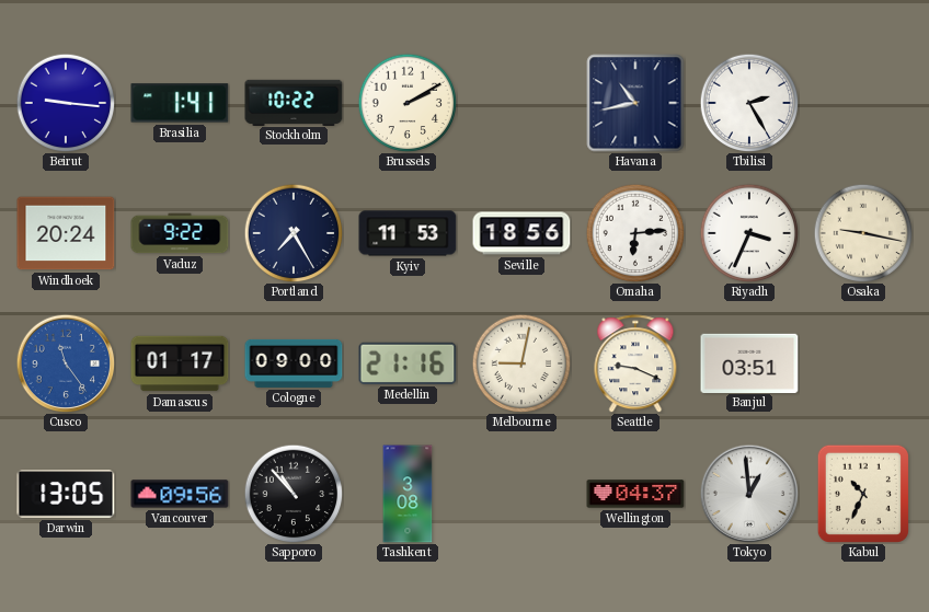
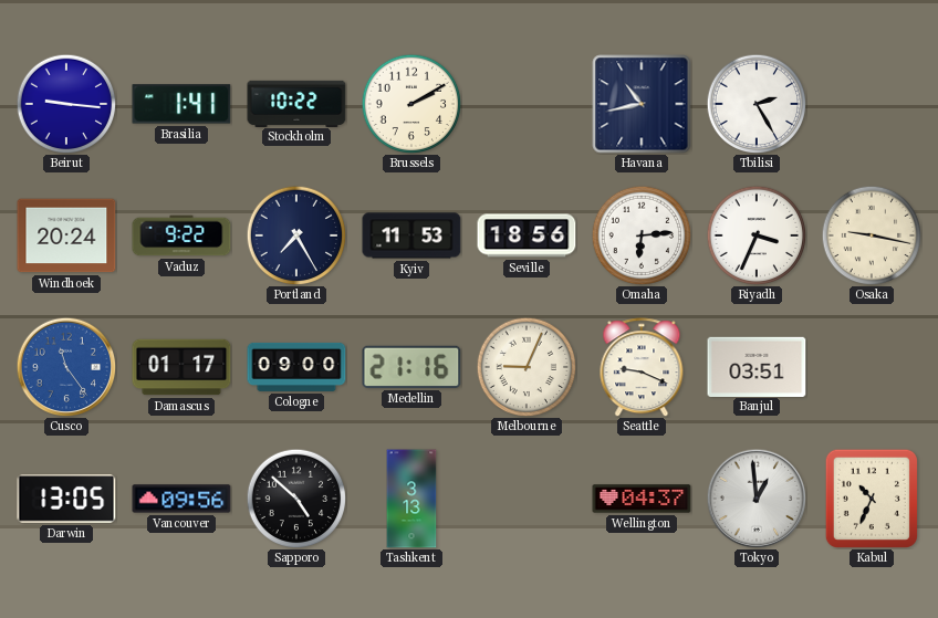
Melbourne: 9:02 -> 9:04 (527, 367)
Sapporo: 10:53 -> 4:52 (296, 499)
Tashkent: 3:08 -> 3:13 (411, 499)
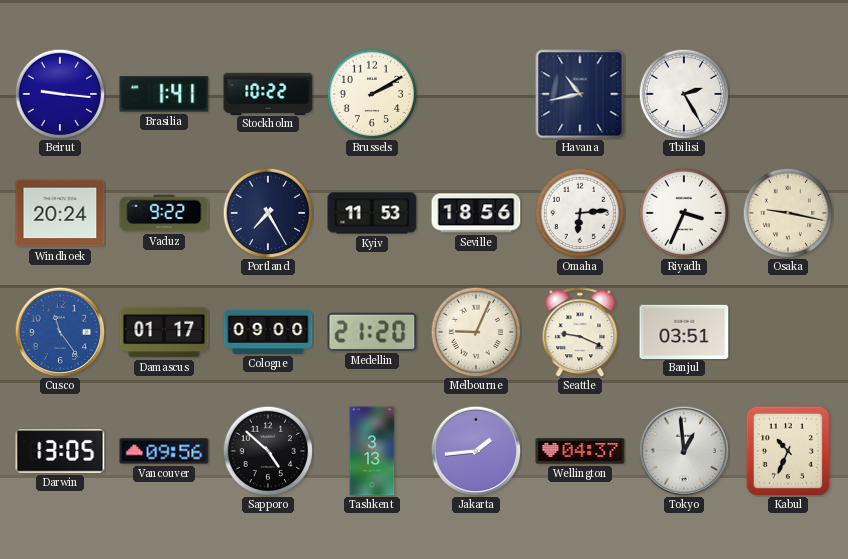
Medellin: 21:16 -> 21:20 (372, 332)
Jakarta: none -> 1:44 (476, 451)
